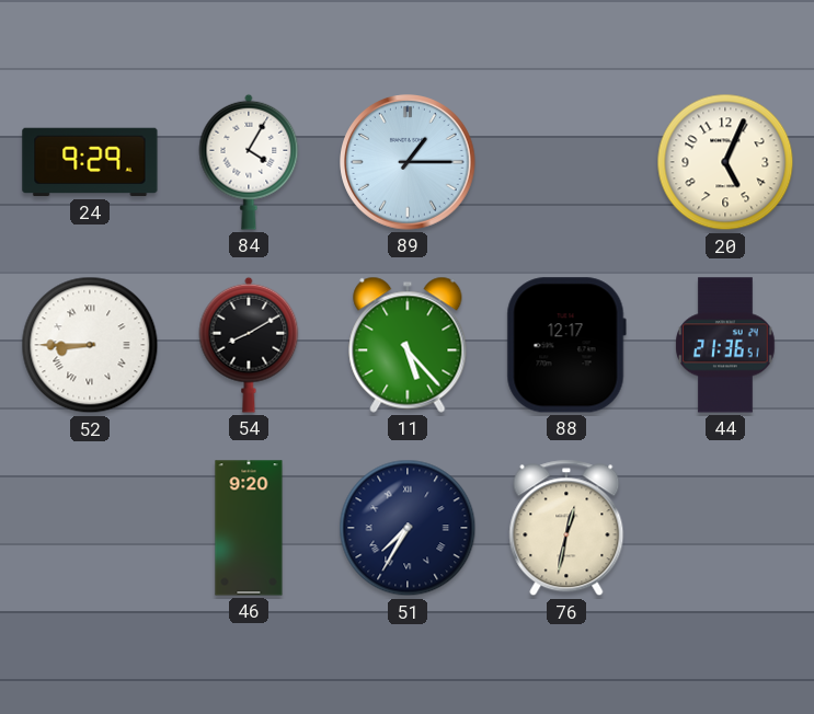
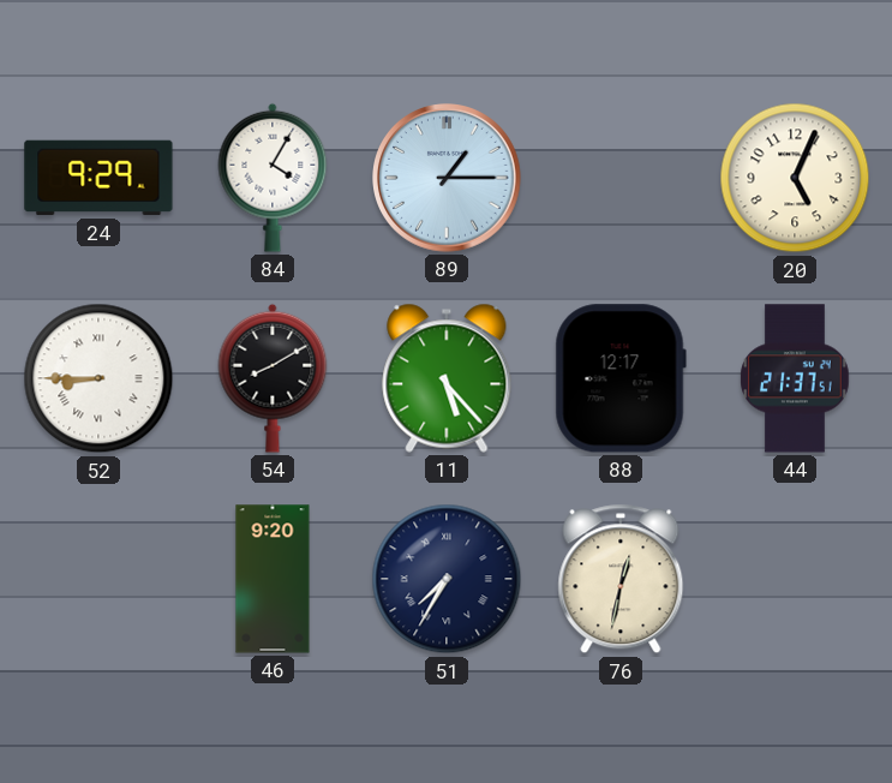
44: 21:36 -> 21:37 (795, 378)
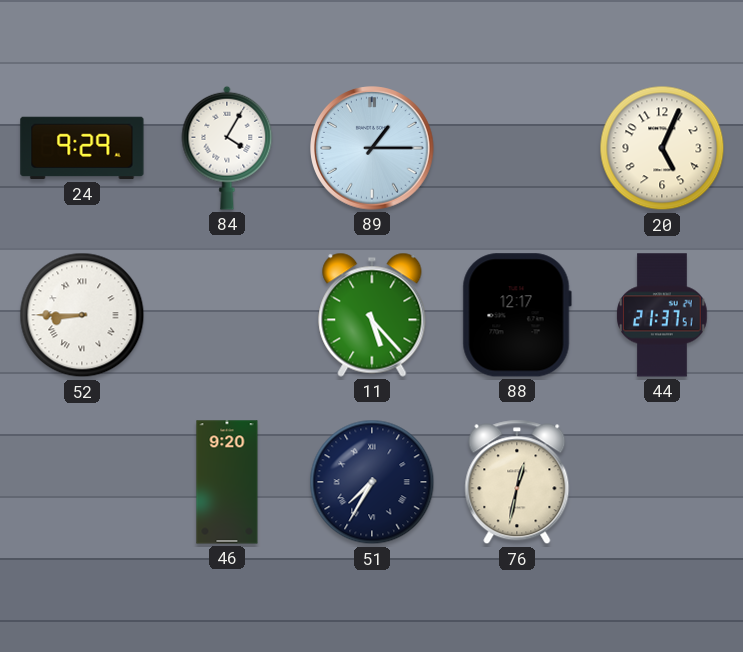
54: 8:10 -> none (273, 378)
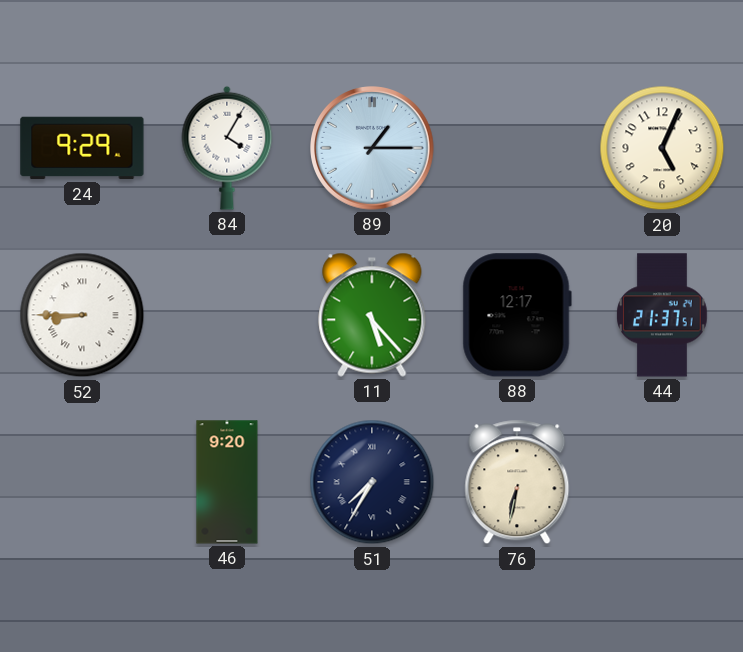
76: 12:32 -> 6:32 (517, 482)
